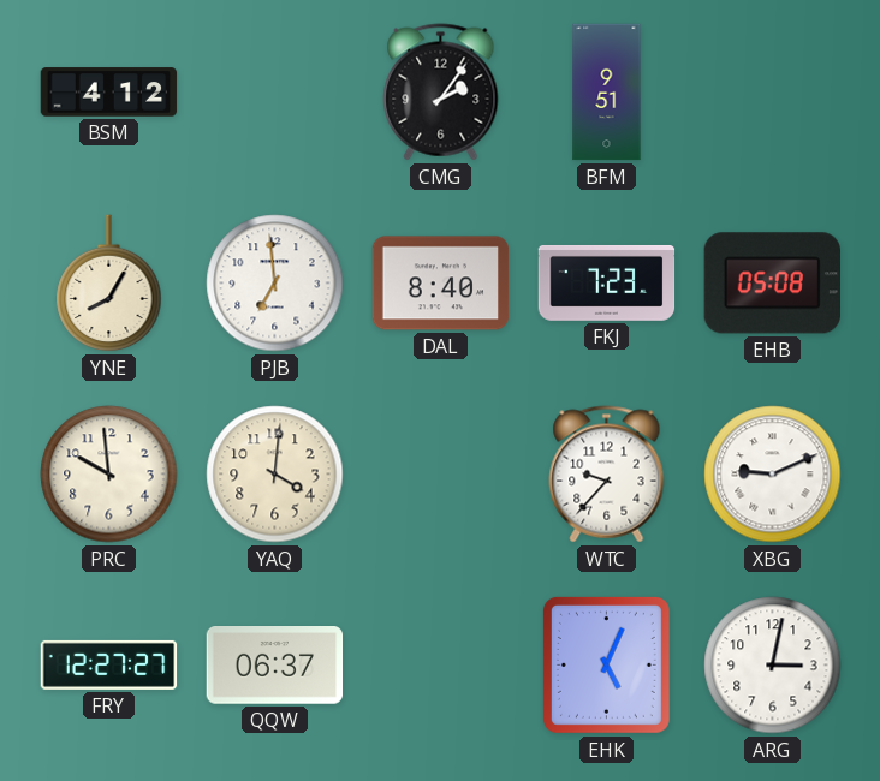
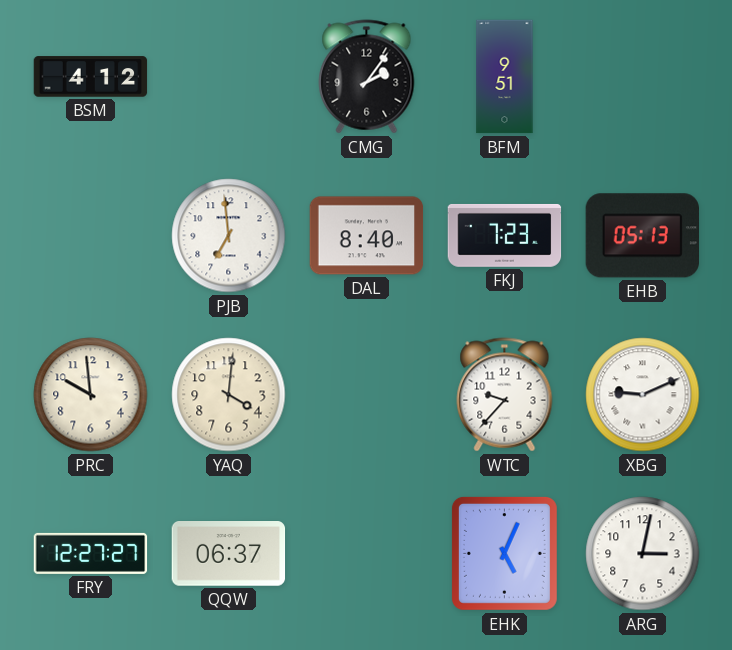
YNE: 8:05 -> none (109, 284)
EHB: 05:08 -> 05:13 (642, 236)
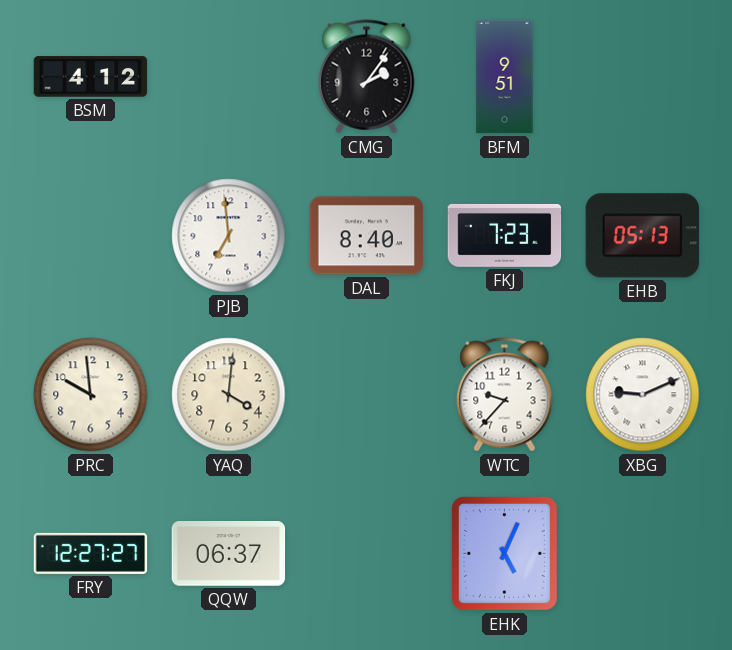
ARG: 3:02 -> none (643, 554)
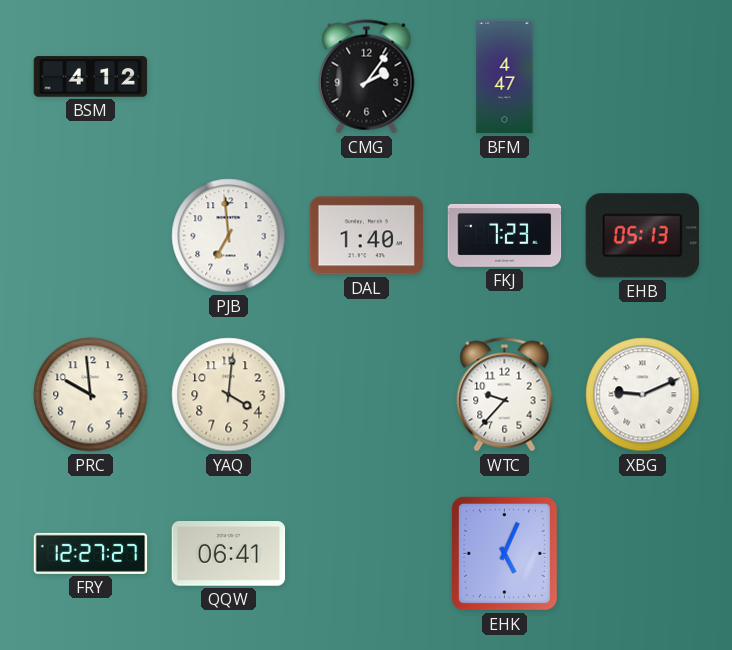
BFM: 9:51 -> 4:47 (505, 77)
DAL: 8:40 -> 1:40 (367, 236)
QQW: 06:37 -> 06:41 (229, 554)
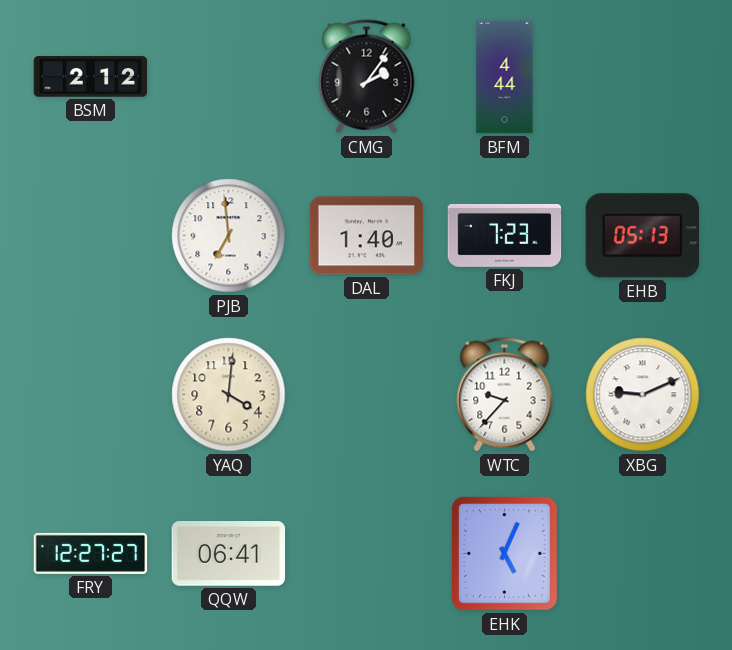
BSM: 4:12 -> 2:12 (91, 77)
BFM: 4:47 -> 4:44 (505, 77)
PRC: 9:59 -> none (91, 395)
